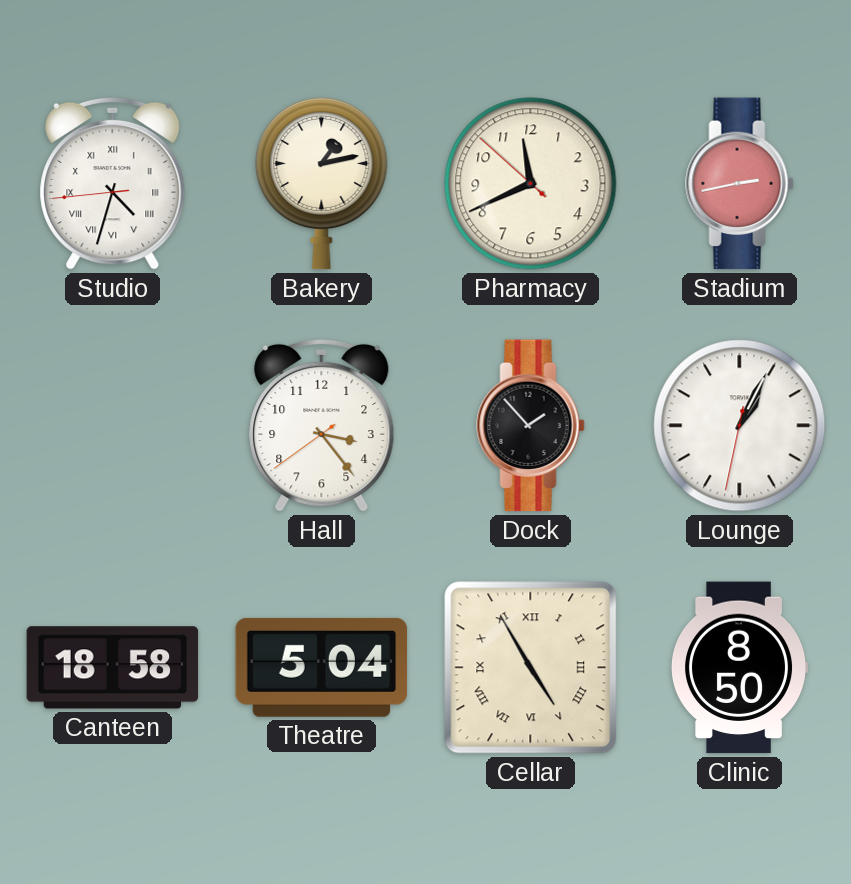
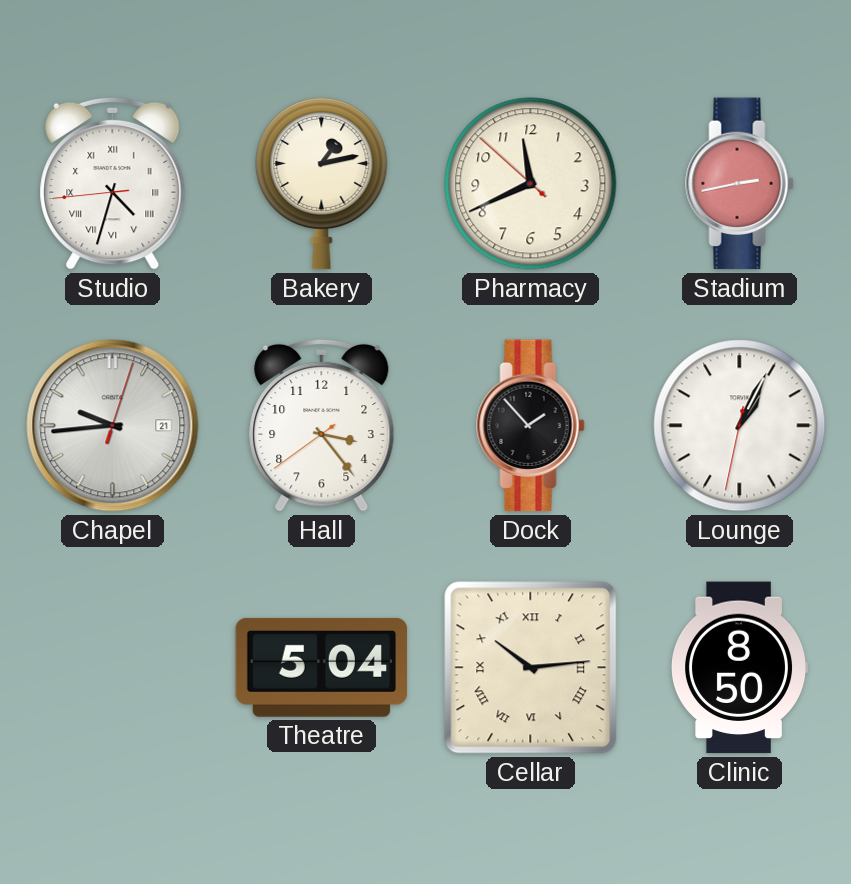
Chapel: none -> 9:44 (113, 426)
Canteen: 18:58 -> none (113, 668)
Cellar: 4:55 -> 10:14 (531, 668)
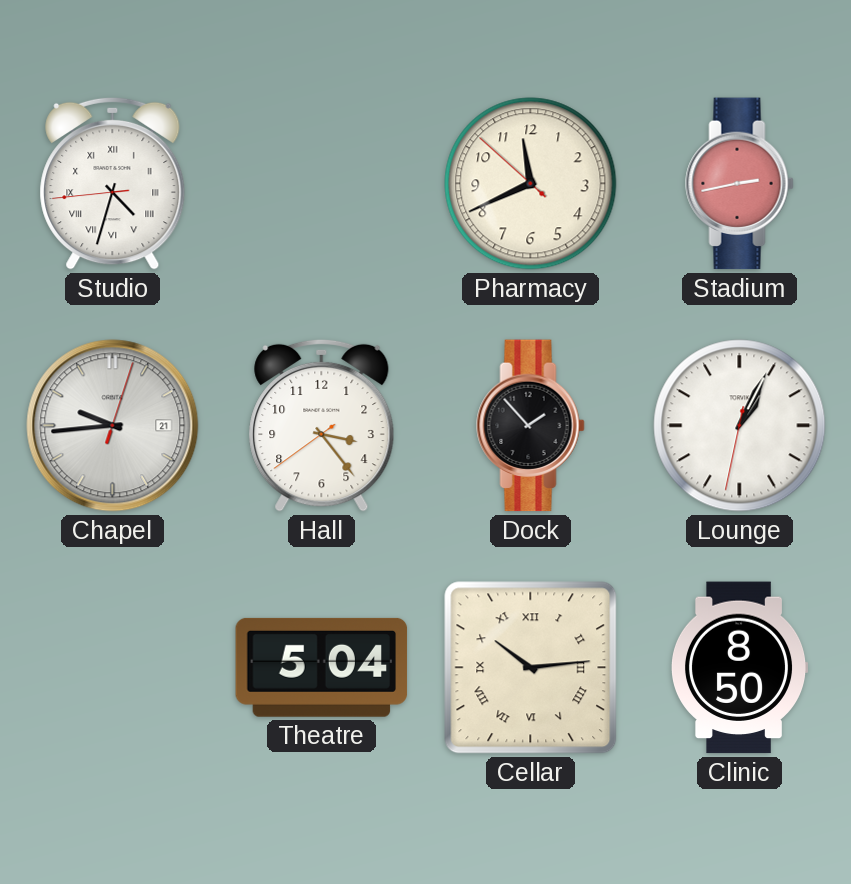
Bakery: 1:13 -> none (322, 183)
